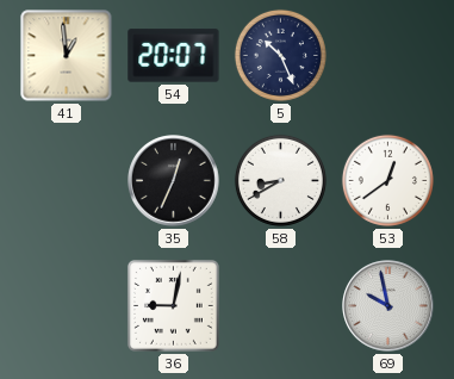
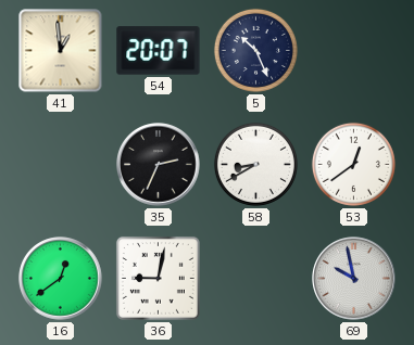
35: 12:34 -> 2:34 (159, 165)
16: none -> 12:39 (61, 279)
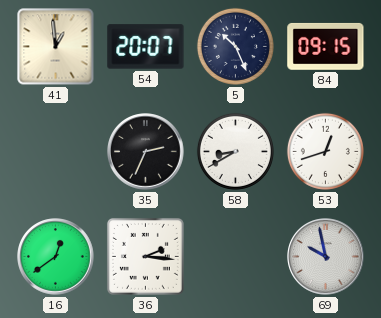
84: none -> 09:15 (326, 46)
53: 12:39 -> 12:42 (325, 151)
36: 9:02 -> 2:16 (145, 256)
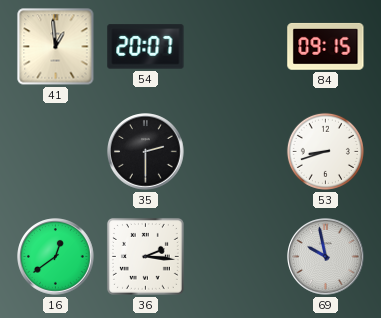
5: 10:26 -> none (235, 46)
35: 2:34 -> 2:30 (146, 152)
58: 8:40 -> none (235, 151)
53: 12:42 -> 8:42 (325, 151)
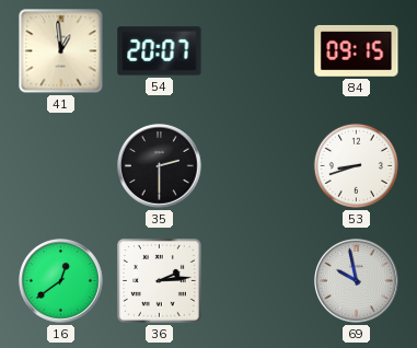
36: 2:16 -> 2:14 (159, 280)
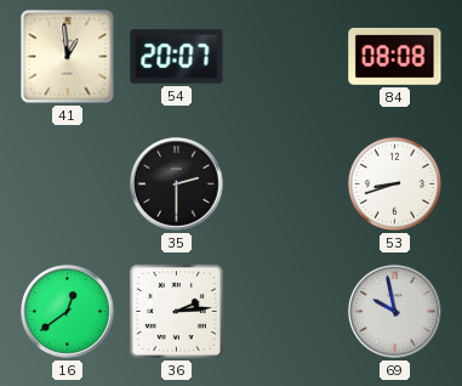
84: 09:15 -> 08:08 (395, 56)
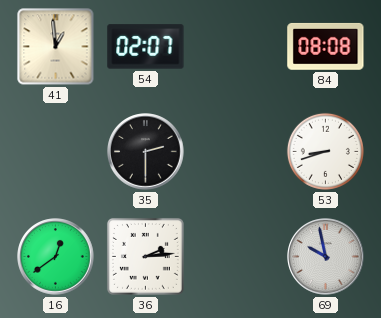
54: 20:07 -> 02:07 (146, 47)
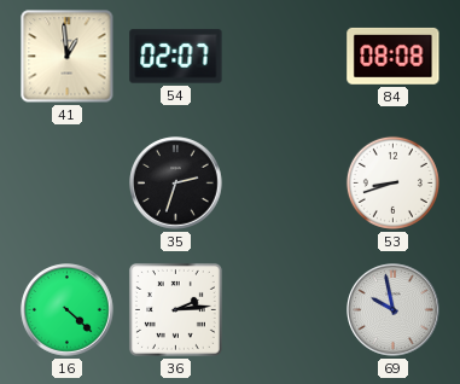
35: 2:30 -> 2:33 (176, 184)
16: 12:39 -> 4:22 (68, 310)
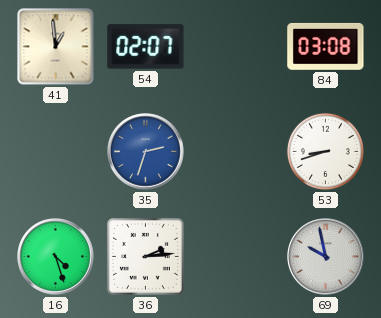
84: 08:08 -> 03:08 (326, 46)
35 dial: black -> blue (146, 152)
16: 4:22 -> 4:27 (56, 257)
